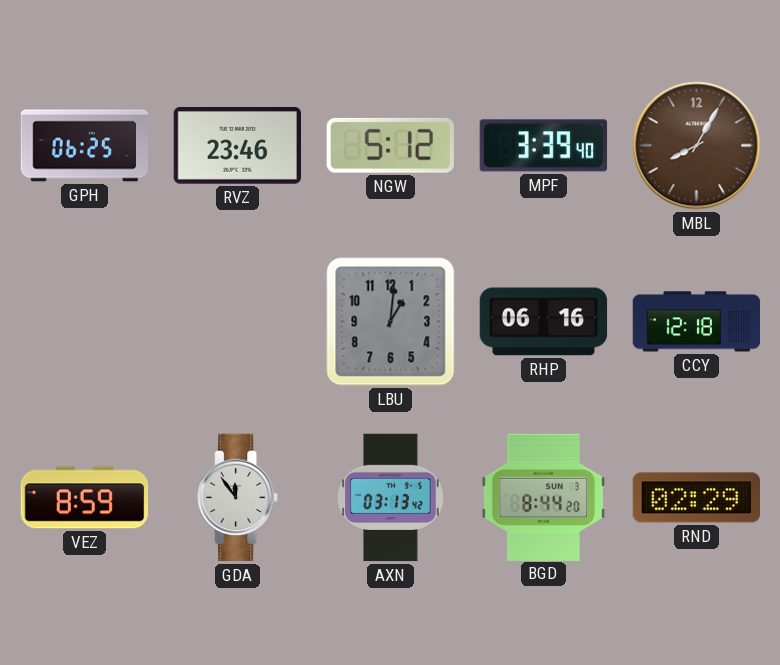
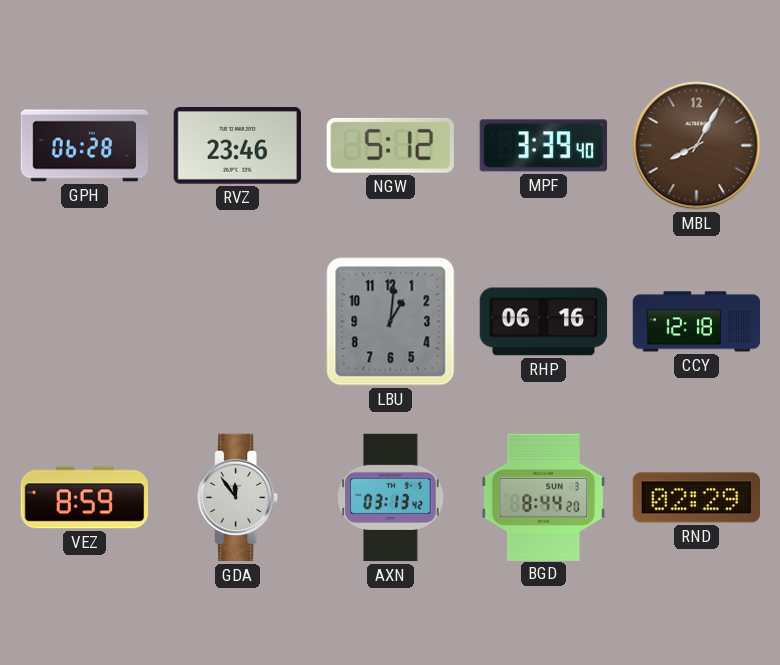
GPH: 06:25 -> 06:28 (85, 146)
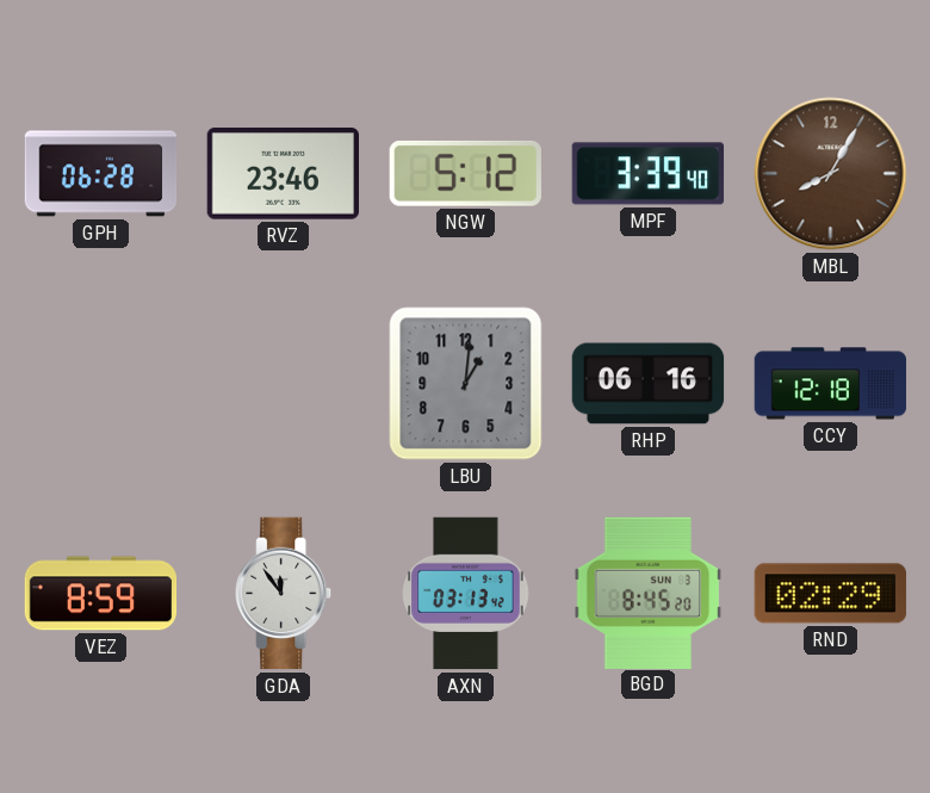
BGD: 8:44 -> 8:45 (649, 593)
